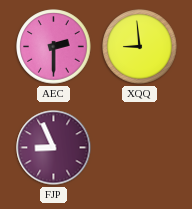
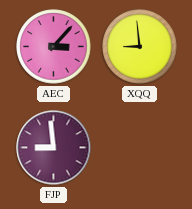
AEC: 2:30 -> 3:07 (54, 47)
FJP: 8:56 -> 8:59 (54, 148)
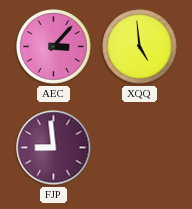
XQQ: 8:59 -> 4:59 (140, 47)
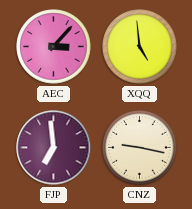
FJP: 8:59 -> 6:59 (54, 148)
CNZ: none -> 9:17 (140, 148)
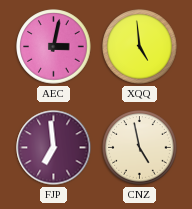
AEC: 3:07 -> 3:02 (54, 47)
CNZ: 9:17 -> 4:58 (140, 148)
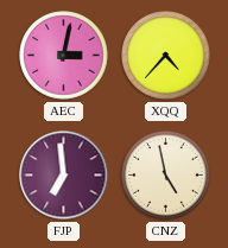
XQQ: 4:59 -> 4:37 (166, 56)
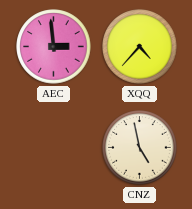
AEC: 3:02 -> 2:59 (54, 47)
FJP: 6:59 -> none (64, 176)
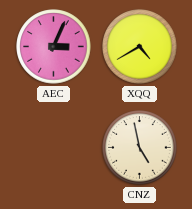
AEC: 2:59 -> 3:04 (54, 47)
XQQ: 4:37 -> 4:40 (140, 47)
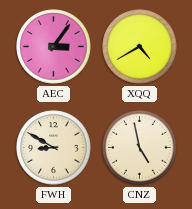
AEC: 3:04 -> 3:06 (54, 47)
FWH: none -> 8:50 (54, 148)
